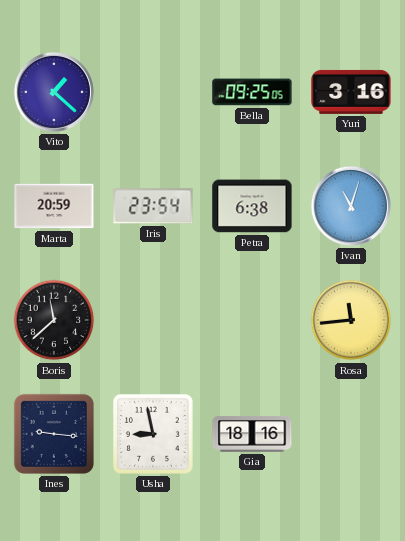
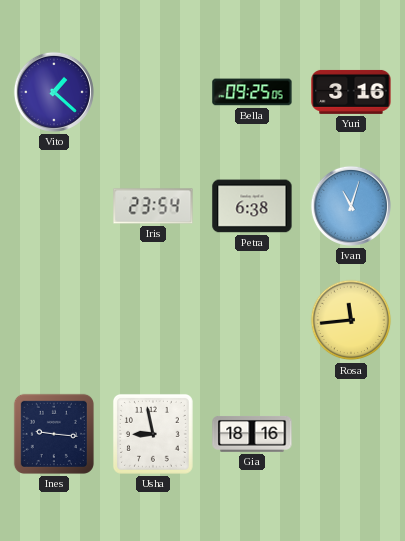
Marta: 20:59 -> none (54, 206)
Boris: 11:38 -> none (54, 320)
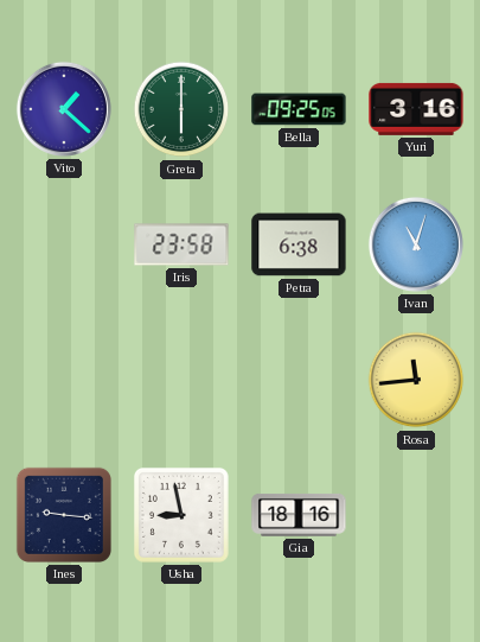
Greta: none -> 6:00 (181, 109)
Iris: 23:54 -> 23:58 (181, 244)
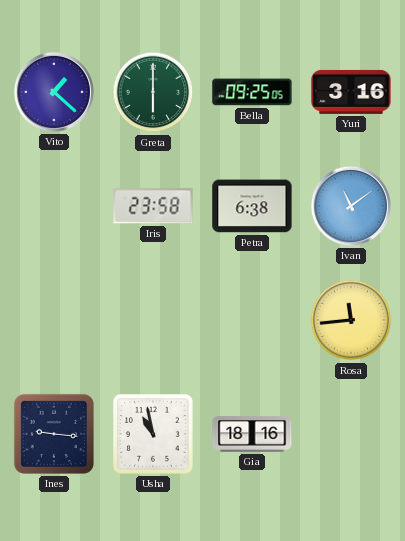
Ivan: 11:03 -> 11:09 (351, 206)
Usha: 8:58 -> 10:58 (153, 434)
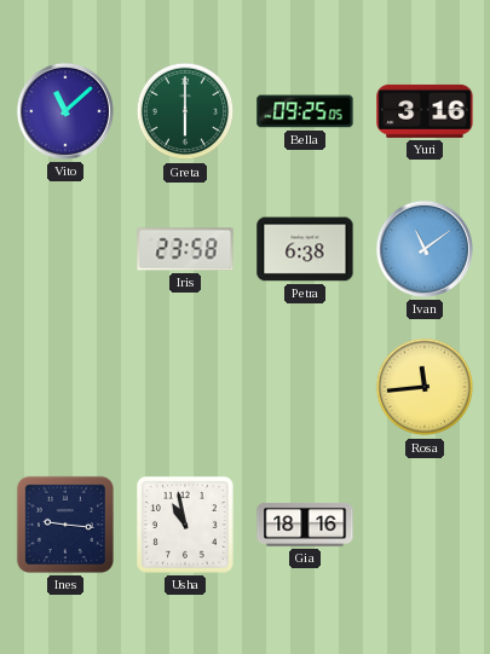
Vito: 1:22 -> 11:08 (65, 111)
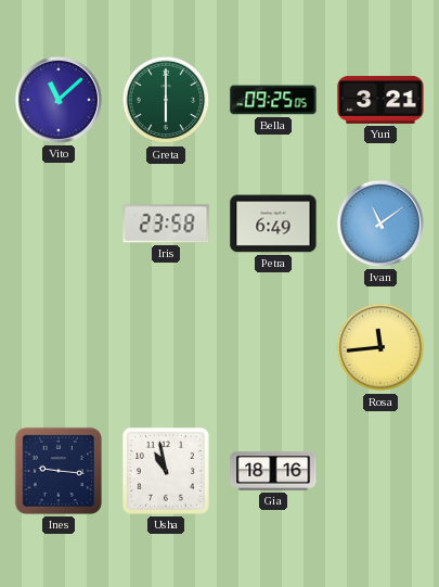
Yuri: 3:16 -> 3:21 (380, 100)
Petra: 6:38 -> 6:49 (273, 224)
